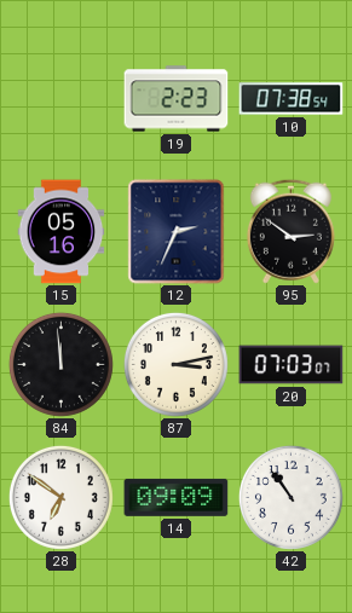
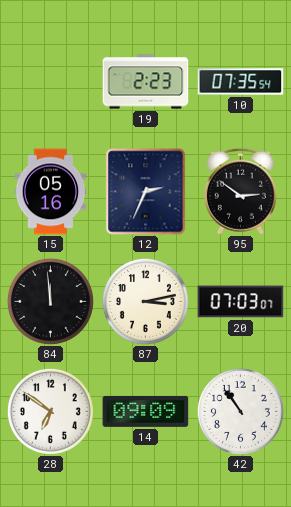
10: 07:38 -> 07:35 (241, 82)
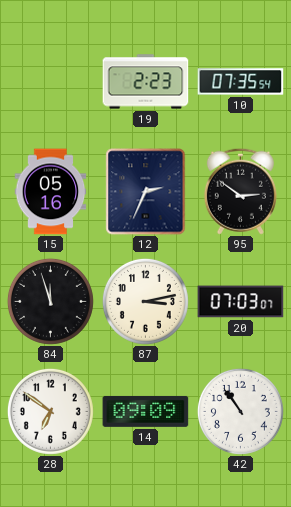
84: 11:59 -> 11:57 (50, 301)
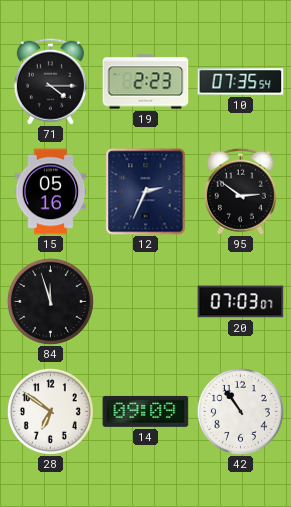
71: none -> 4:15 (50, 81)
87: 3:13 -> none (145, 301)
